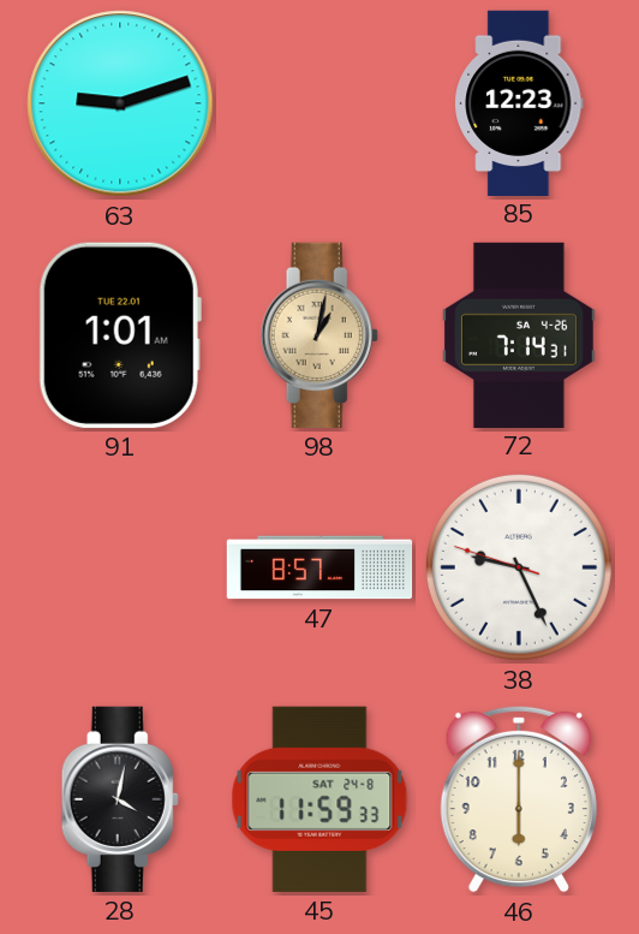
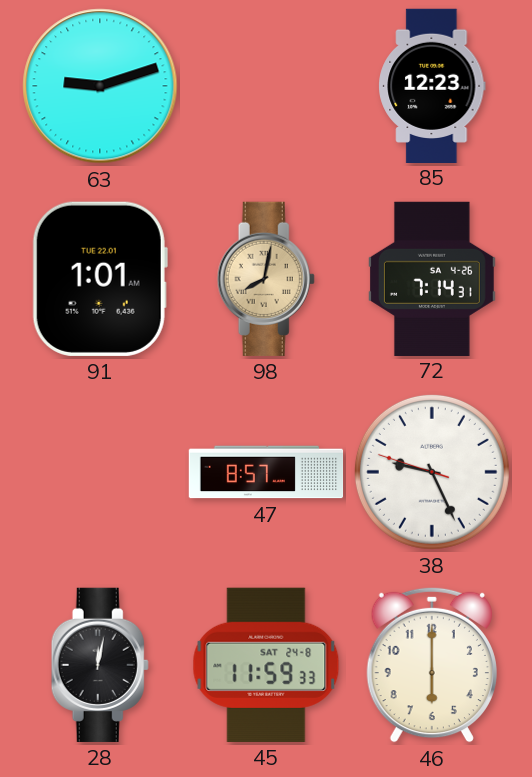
98: 1:02 -> 8:02 (266, 279)
28: 4:02 -> 12:02 (100, 665)
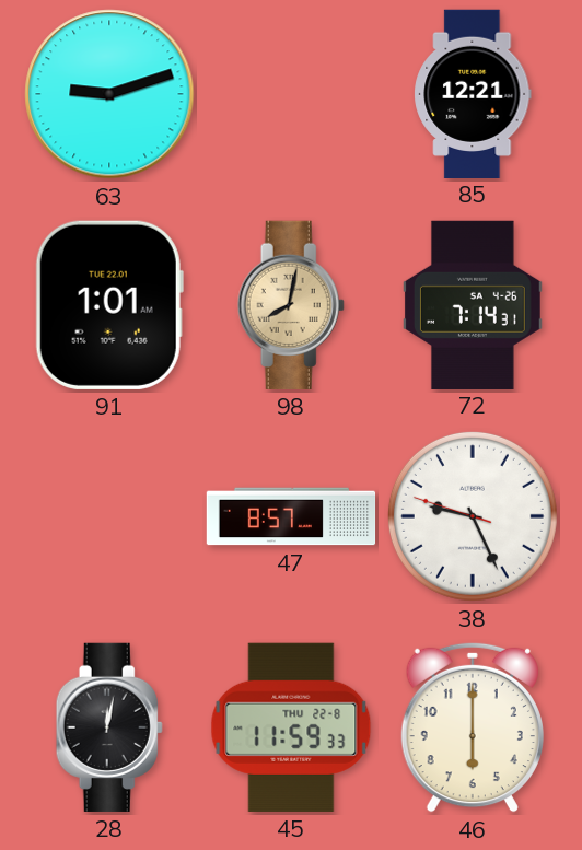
85: 12:23 -> 12:21 (473, 93)
45 date: SAT 24-8 -> THU 22-8 (291, 727)
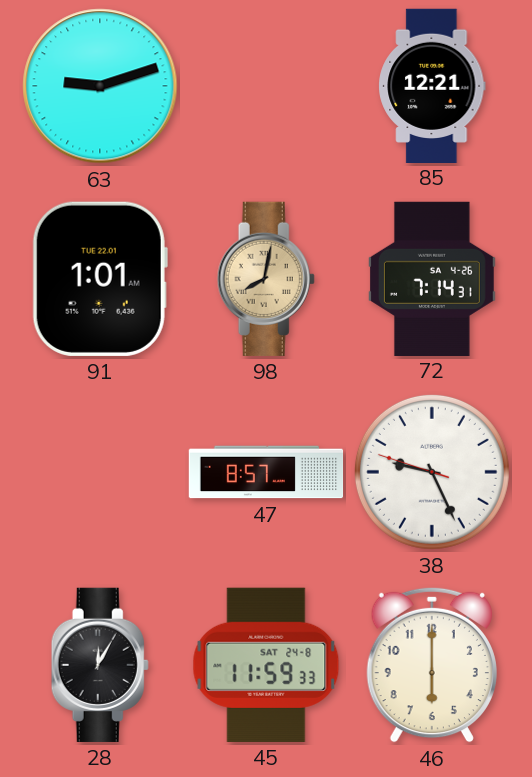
28: 12:02 -> 12:05 (100, 665)
45 date: THU 22-8 -> SAT 24-8 (266, 665)
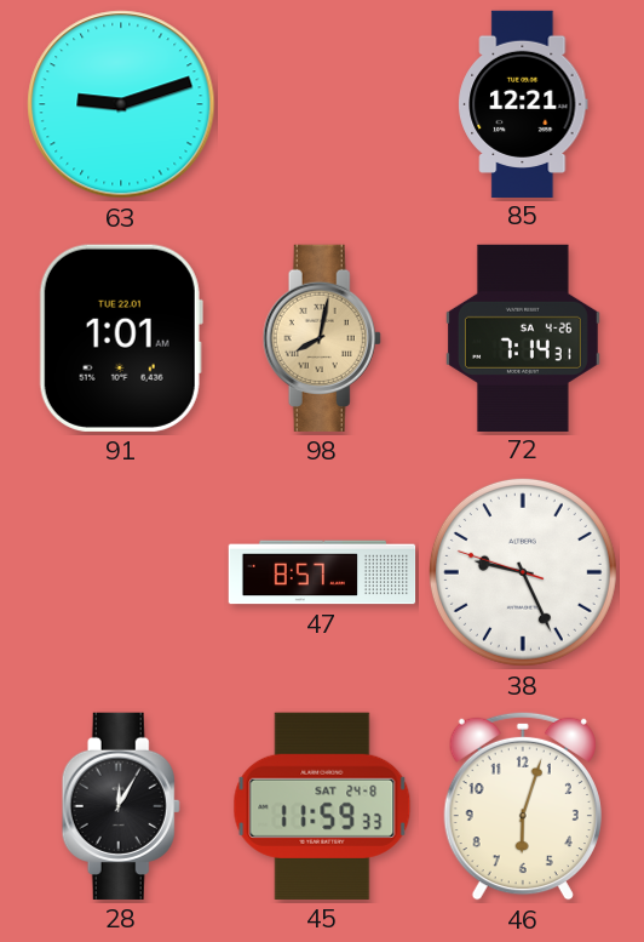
46: 6:00 -> 6:03 (523, 806)
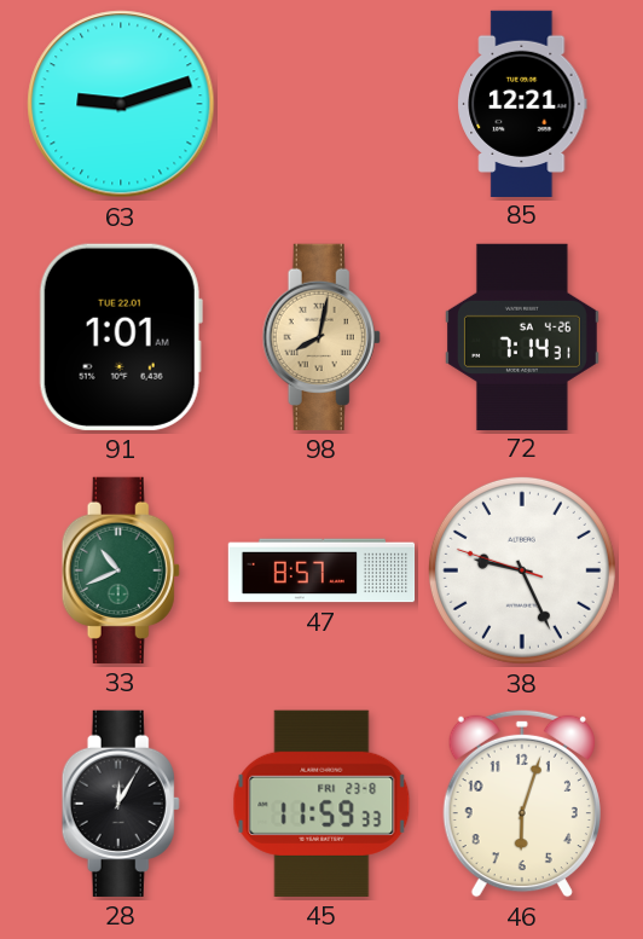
33: none -> 10:41 (121, 570)
45 date: SAT 24-8 -> FRI 23-8 (321, 804)
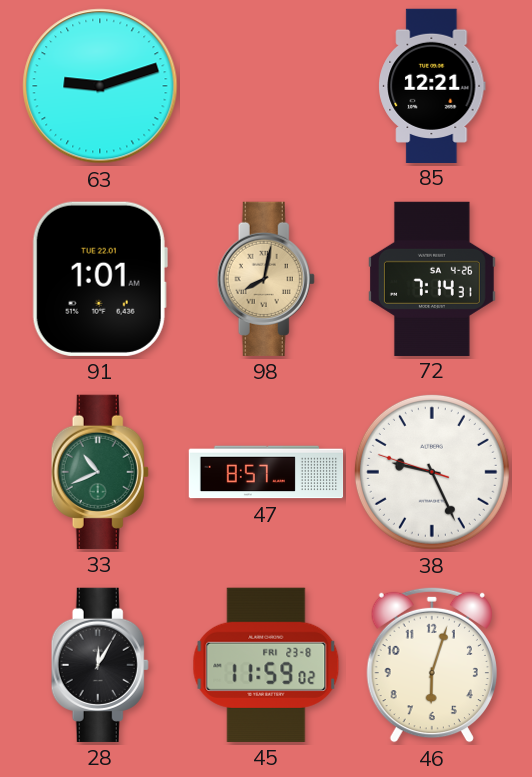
45: 11:59:33 -> 11:59:02 (266, 665)
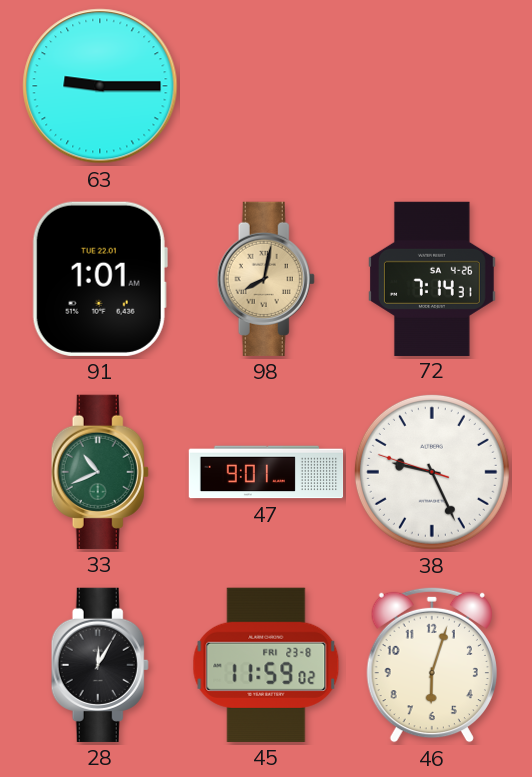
63: 9:12 -> 9:15 (100, 86)
85: 12:21 -> none (432, 85)
47: 8:57 -> 9:01 (266, 472)
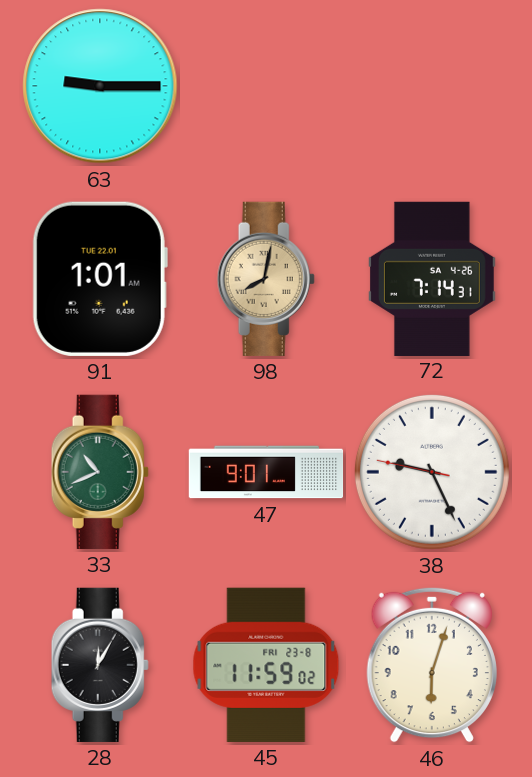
38: 9:25:48 -> 9:25:47 (432, 472)
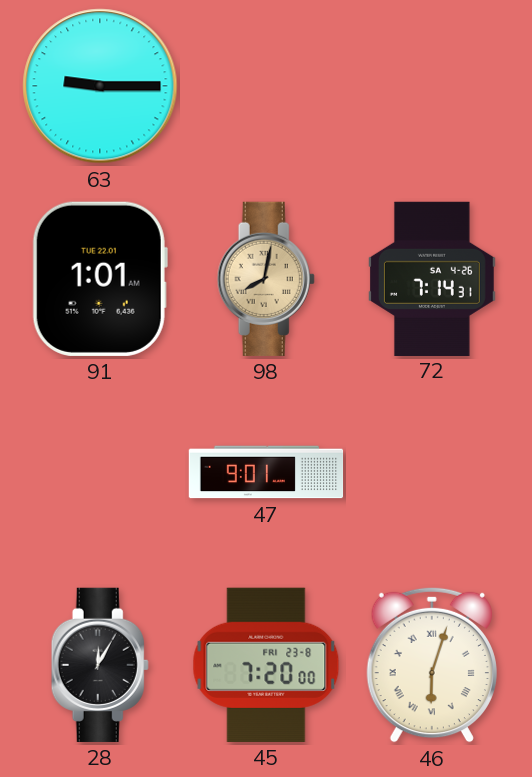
33: 10:41 -> none (100, 472)
38: 9:25 -> none (432, 472)
45: 11:59 -> 7:20 (266, 665)
46 numerals: Arabic -> Roman (432, 665)
